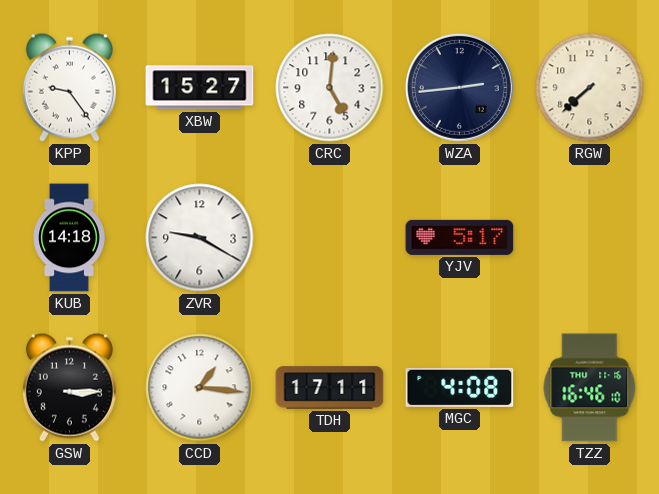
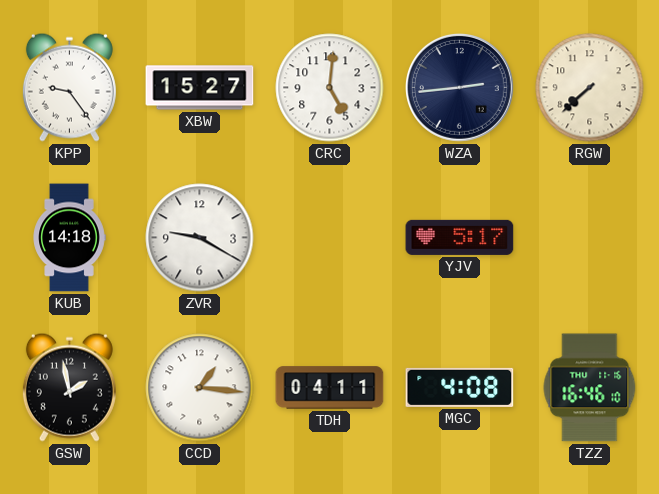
GSW: 3:15 -> 1:58 (69, 387)
TDH: 17:11 -> 04:11 (330, 388)
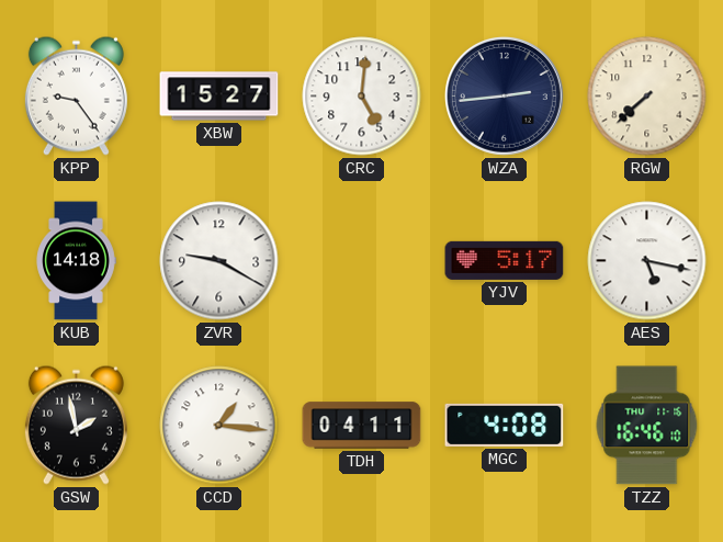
AES: none -> 5:17 (647, 261)
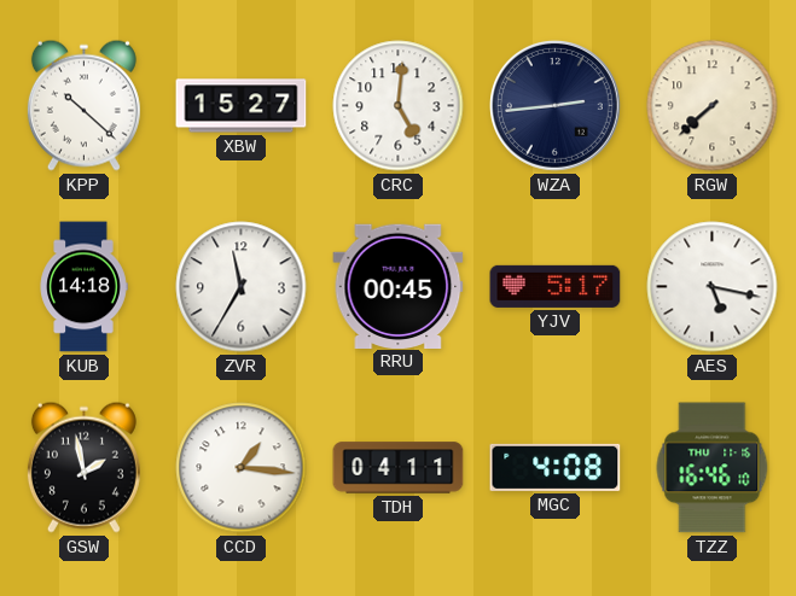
KPP: 9:24 -> 10:22 (83, 105)
ZVR: 9:20 -> 11:35 (242, 287)
RRU: none -> 00:45 (399, 286)
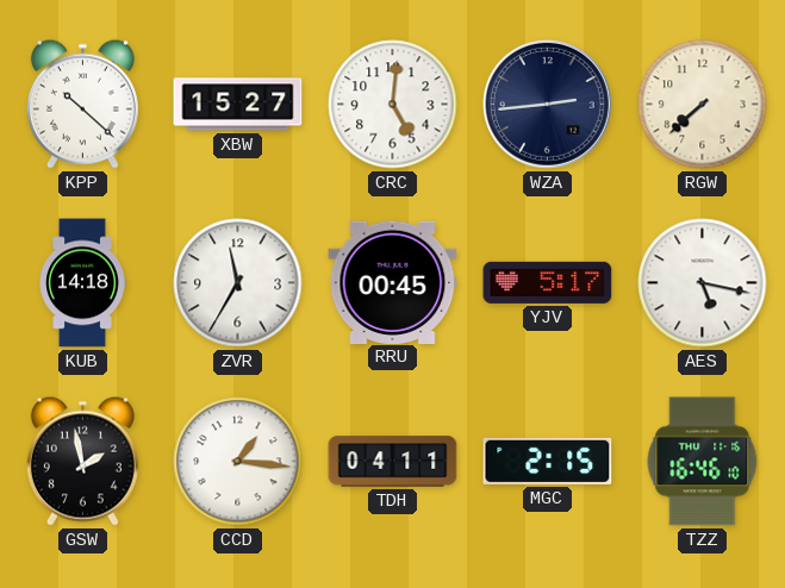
MGC: 4:08 -> 2:15 (548, 461)
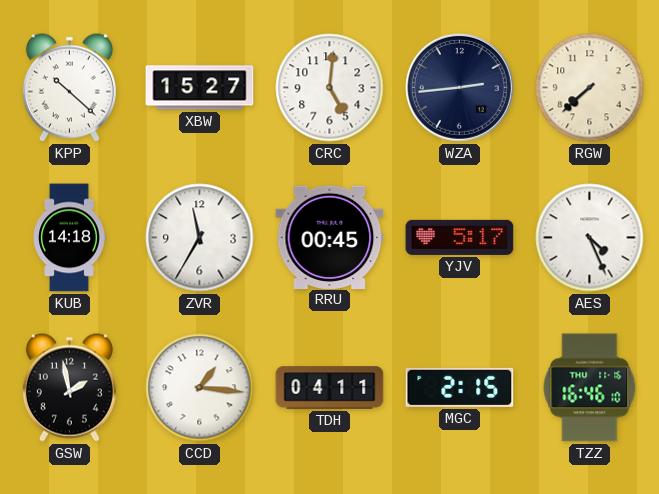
AES: 5:17 -> 4:26 (590, 238)
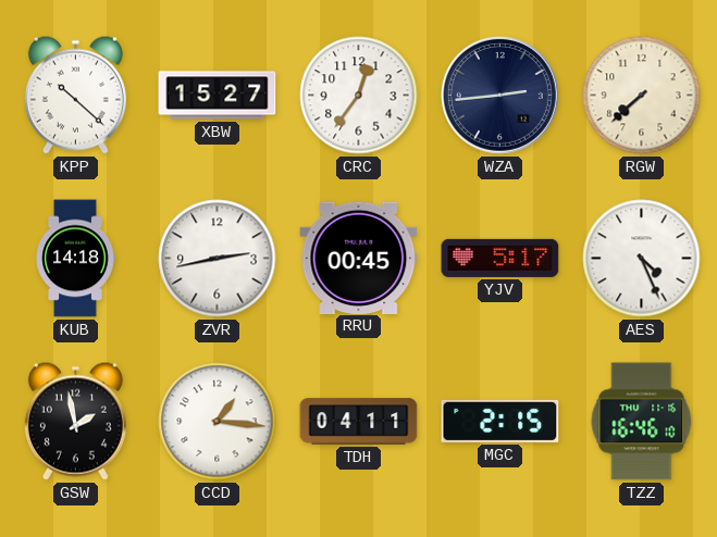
CRC: 5:01 -> 12:36 (359, 96)
ZVR: 11:35 -> 2:43 (218, 259)
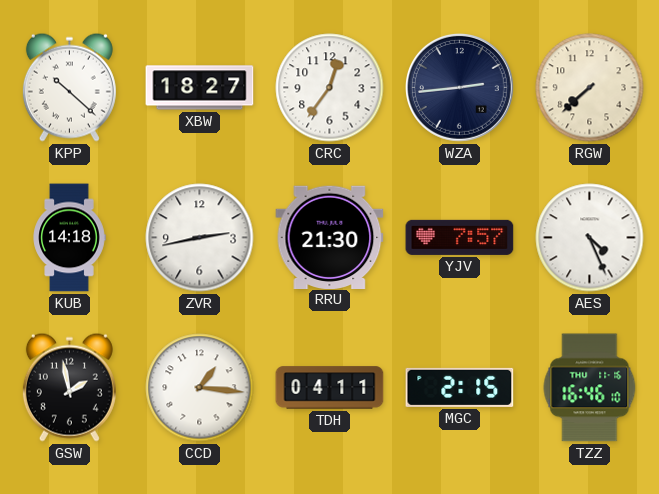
XBW: 15:27 -> 18:27 (200, 88)
RRU: 00:45 -> 21:30 (330, 237)
YJV: 5:17 -> 7:57 (460, 237)
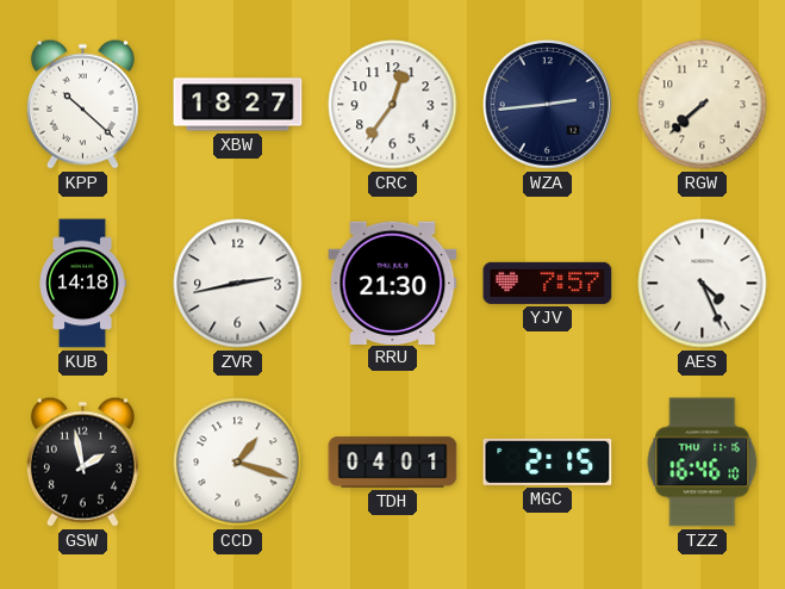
CCD: 1:16 -> 1:18 (238, 463)
TDH: 04:11 -> 04:01 (393, 463)
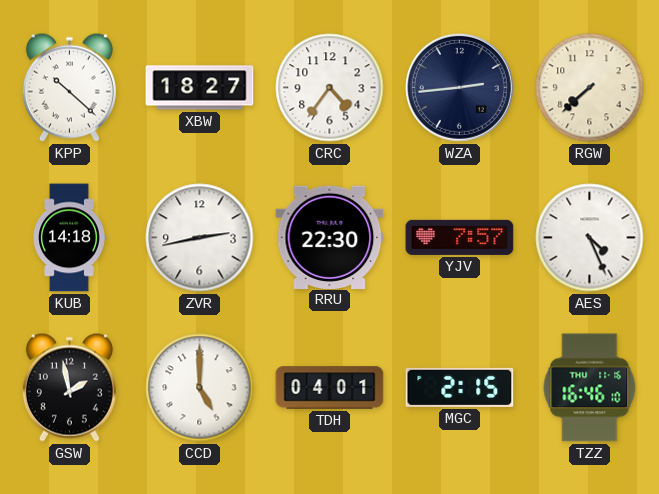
CRC: 12:36 -> 4:36 (330, 88)
RRU: 21:30 -> 22:30 (330, 237)
CCD: 1:18 -> 5:00 (200, 388)
